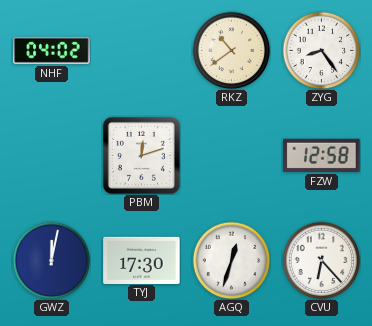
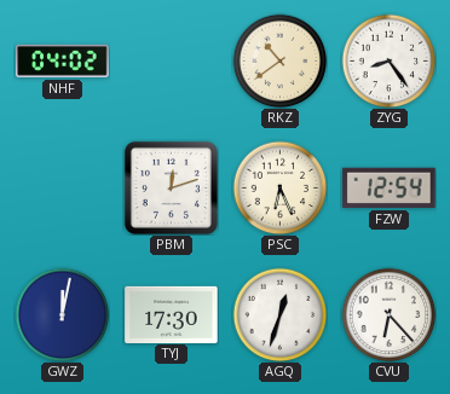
PSC: none -> 6:26 (279, 187)
FZW: 12:58 -> 12:54 (390, 187)
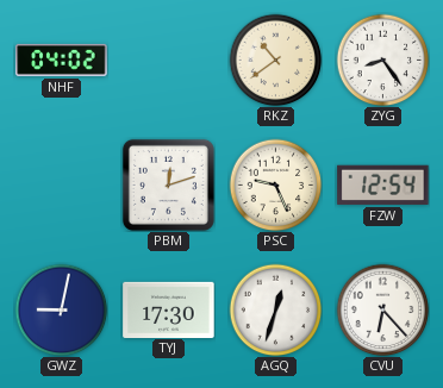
PSC: 6:26 -> 9:26 (275, 184)
GWZ: 12:02 -> 9:02 (61, 309)
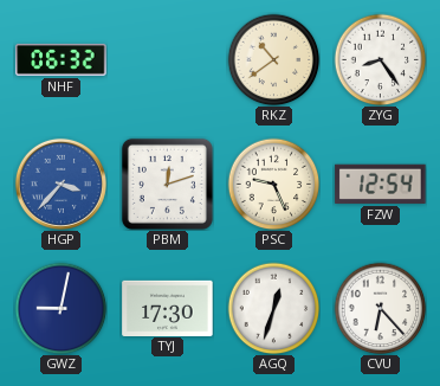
NHF: 04:02 -> 06:32 (62, 59)
HGP: none -> 3:37 (60, 184)
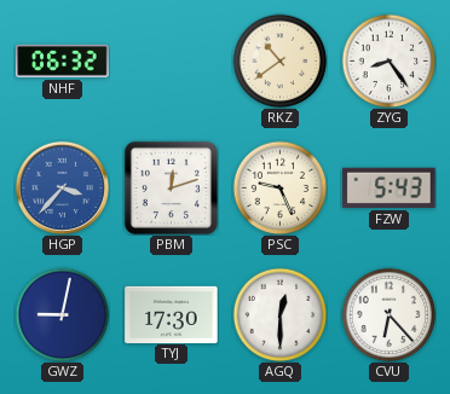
FZW: 12:54 -> 5:43 (390, 187)
AGQ: 12:33 -> 12:30 (279, 314)
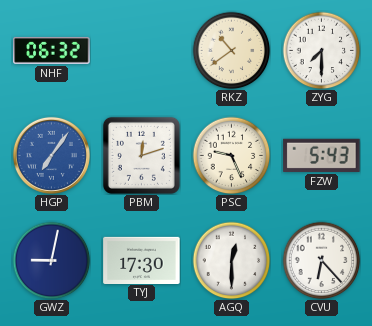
ZYG: 8:24 -> 7:30 (321, 50)
HGP: 3:37 -> 7:06 (51, 155)
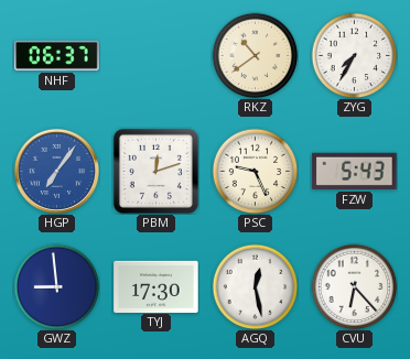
NHF: 06:32 -> 06:37 (57, 55)
ZYG: 7:30 -> 7:35 (354, 55)
GWZ: 9:02 -> 8:59 (56, 286)
AGQ: 12:30 -> 12:28 (255, 286)
